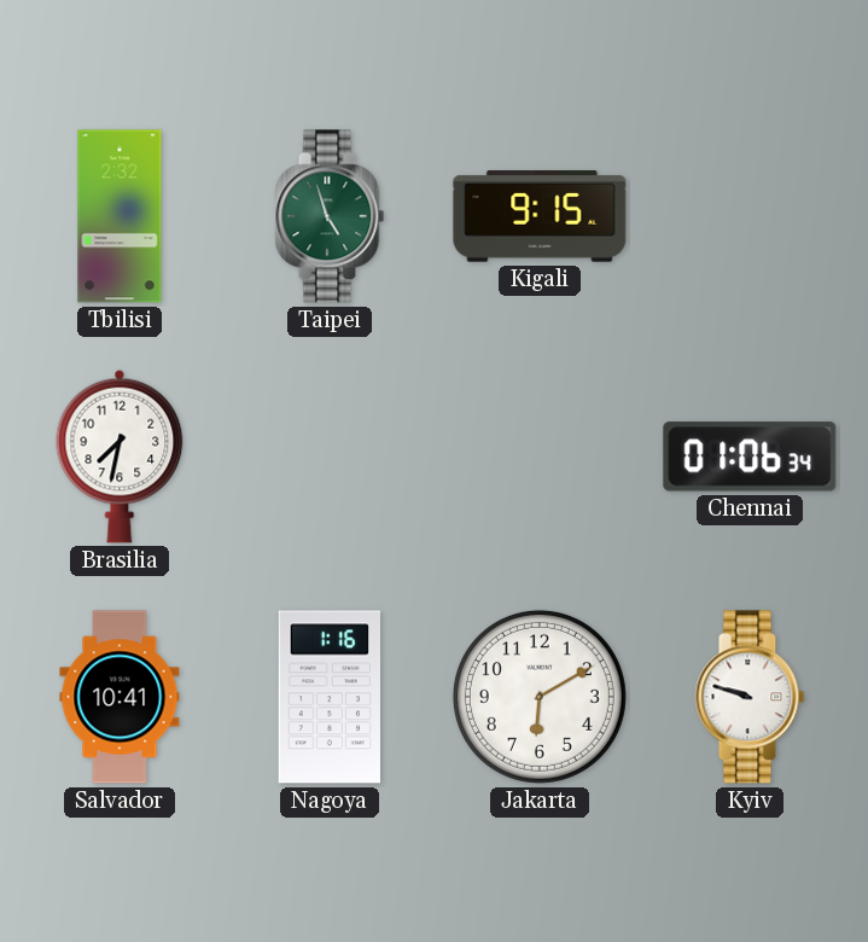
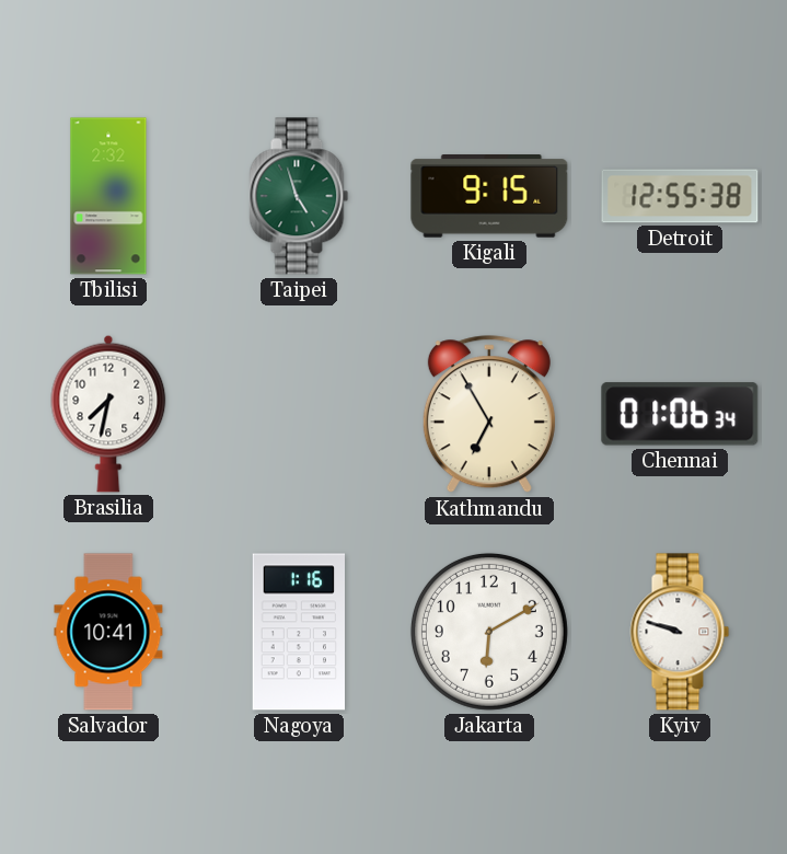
Detroit: none -> 12:55 (680, 196)
Kathmandu: none -> 6:55 (489, 415)
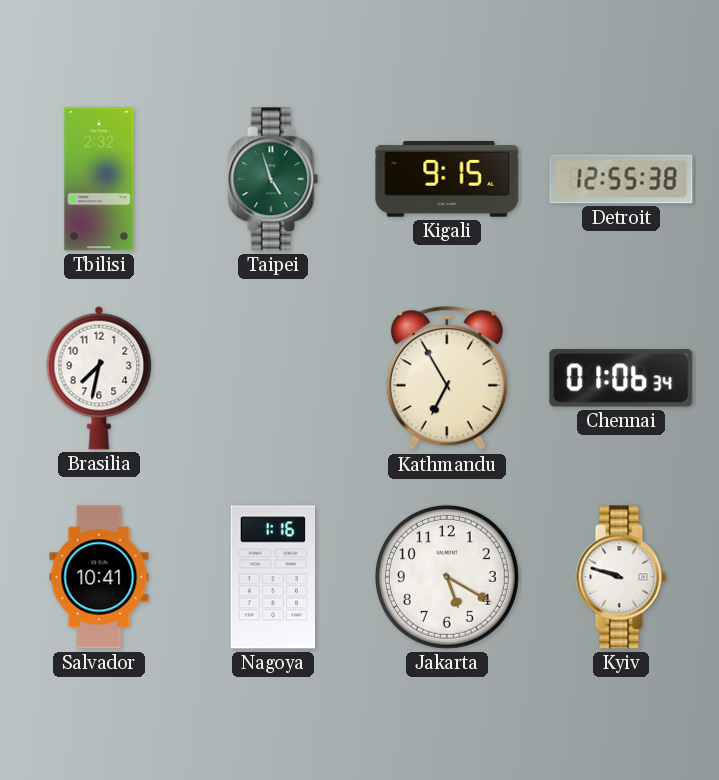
Jakarta: 6:10 -> 5:20 (447, 577)
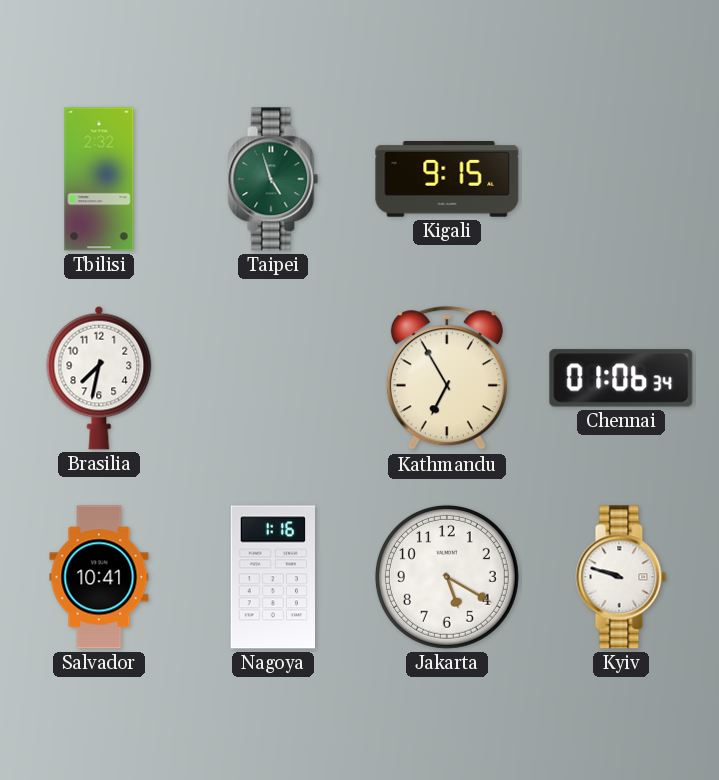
Detroit: 12:55 -> none (621, 179)
